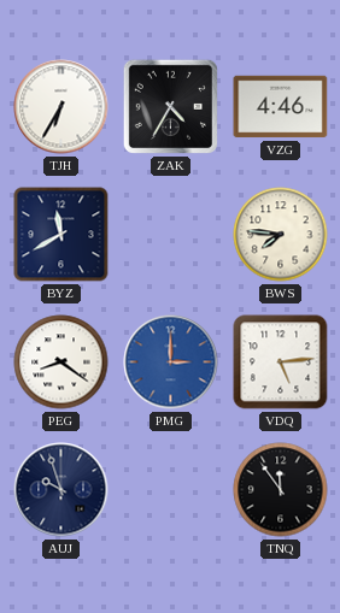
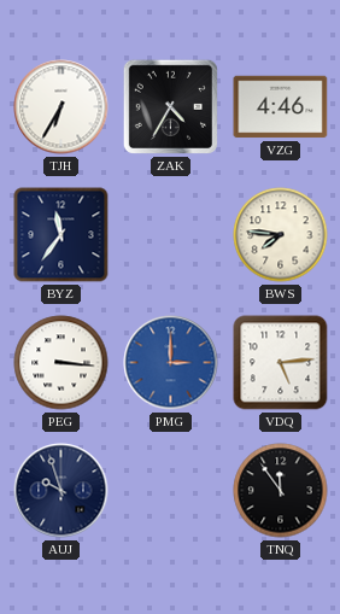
BYZ: 11:40 -> 11:36 (61, 235)
PEG: 8:21 -> 3:16 (61, 363)
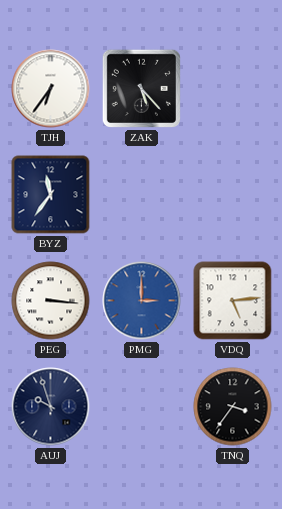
TJH: 6:35 -> 6:36 (51, 89)
ZAK: 4:35 -> 5:23 (141, 88)
VZG: 4:46 -> none (281, 107)
BWS: 7:46 -> none (281, 235)
TNQ: 11:54 -> 3:36 (233, 407)
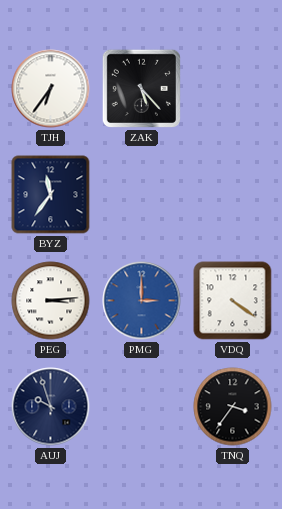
PEG: 3:16 -> 3:14 (51, 301)
VDQ: 5:14 -> 4:21 (233, 301)
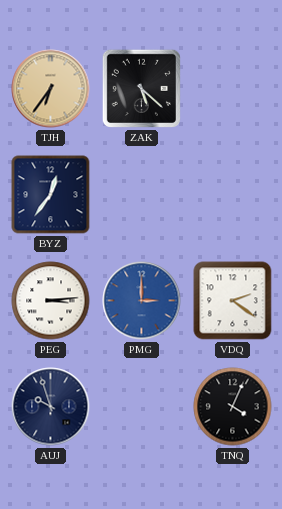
TJH dial: white -> champagne (51, 89)
ZAK: 5:23 -> 5:22 (141, 88)
BYZ: 11:36 -> 12:36 (51, 195)
VDQ: 4:21 -> 2:21 (233, 301)
TNQ: 3:36 -> 4:04 (233, 407)
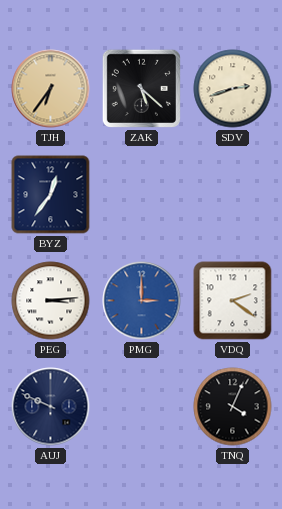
SDV: none -> 2:42 (233, 89)
AUJ: 9:57 -> 9:49 (51, 407)
